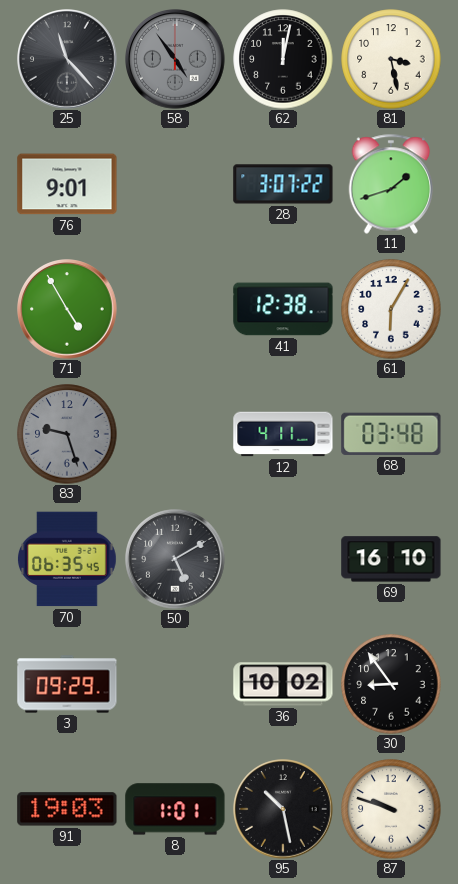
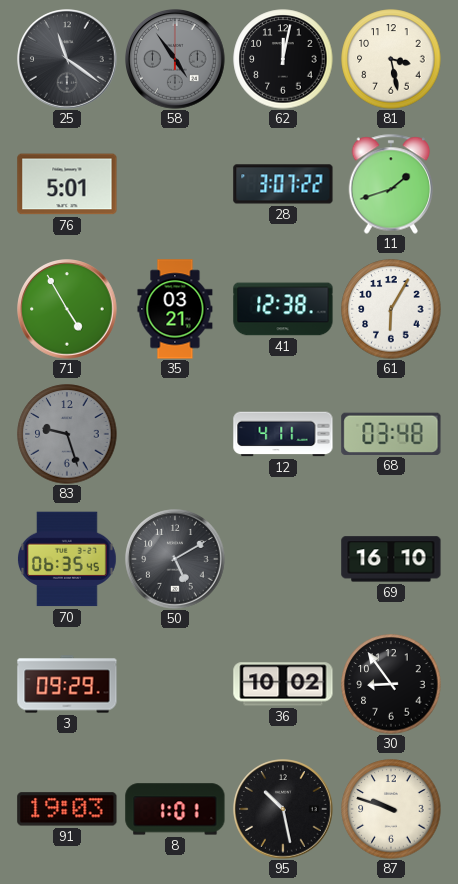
25: 11:23 -> 11:21 (67, 59)
76: 9:01 -> 5:01 (67, 184)
35: none -> 03:21 (175, 309)
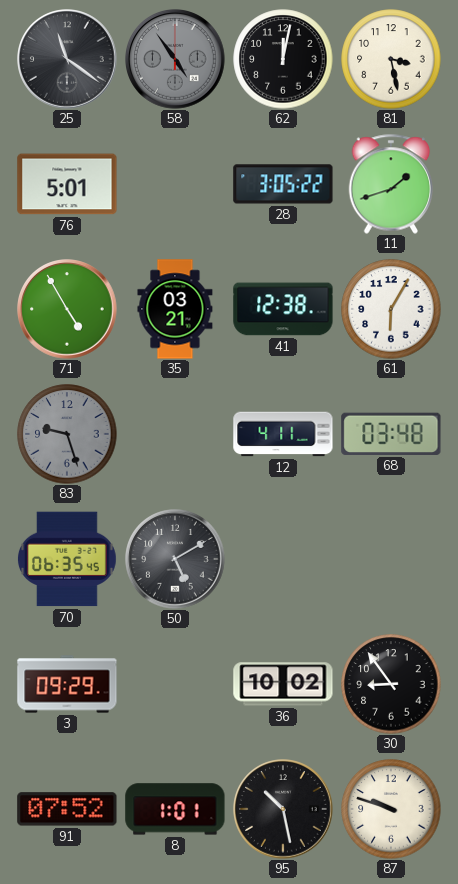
28: 3:07 -> 3:05 (283, 184)
69: 16:10 -> none (391, 559)
91: 19:03 -> 07:52 (67, 809)
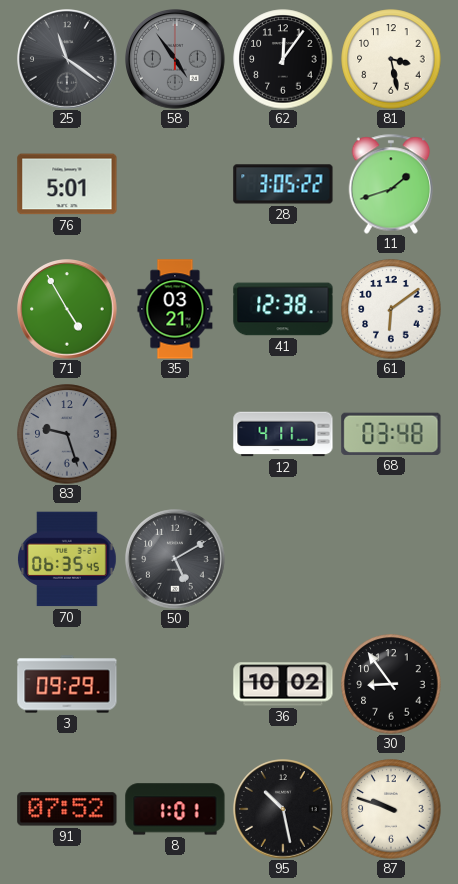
62: 12:02 -> 12:06 (283, 59)
61: 6:05 -> 6:09 (391, 309)
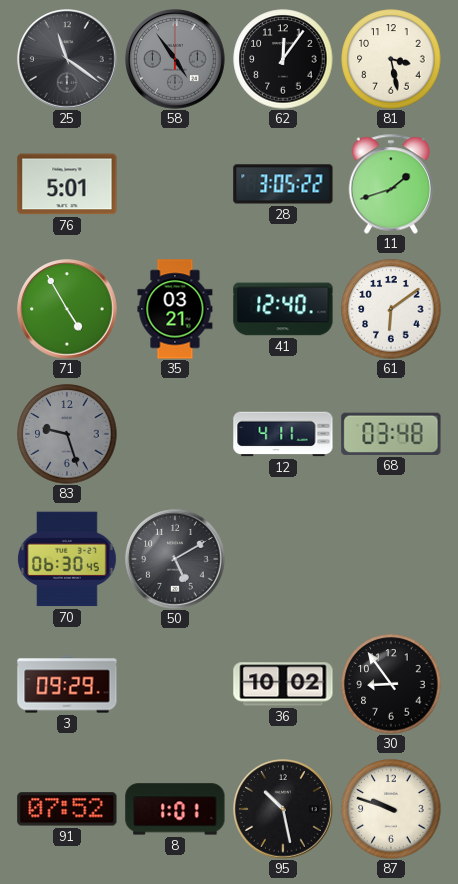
41: 12:38 -> 12:40 (283, 309)
70: 06:35 -> 06:30 (67, 559)
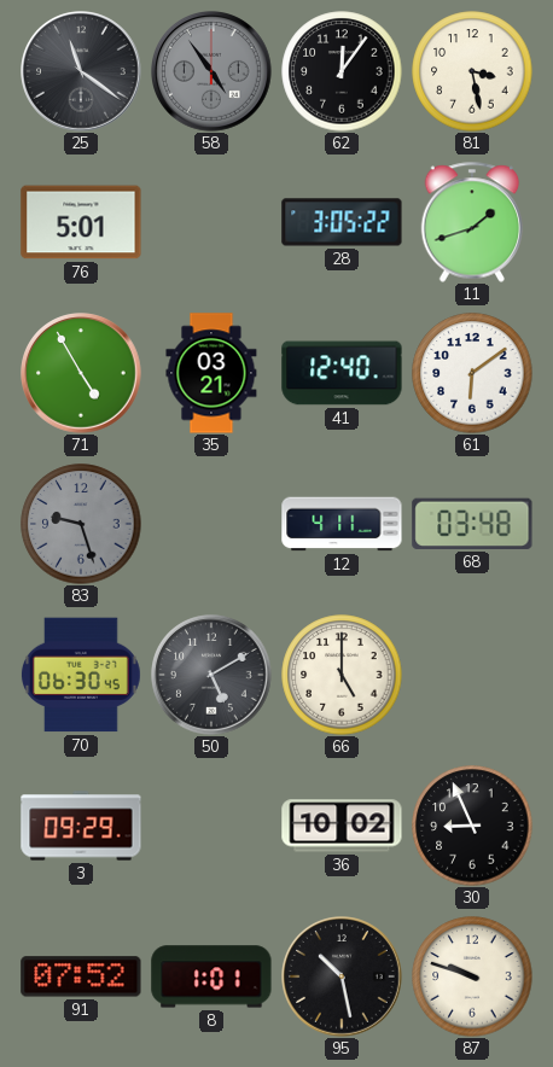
66: none -> 5:00 (342, 675)
30: 8:54 -> 8:56 (472, 826)
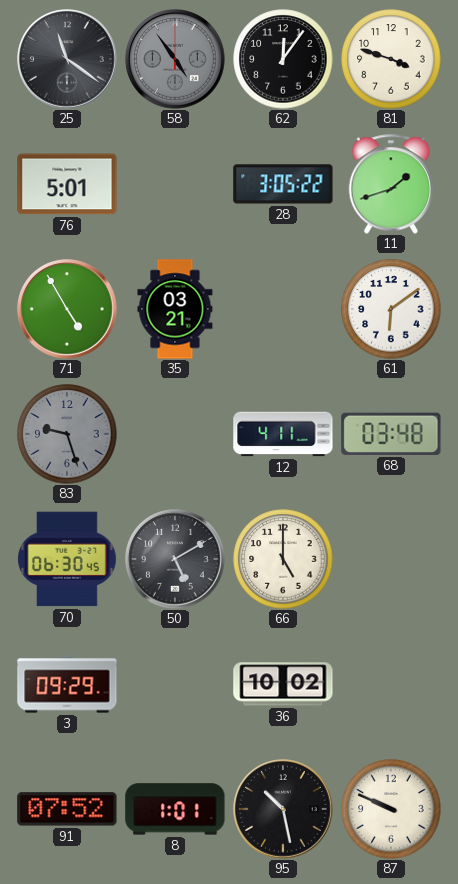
81: 3:28 -> 3:48 (391, 59)
41: 12:40 -> none (342, 373)
30: 8:56 -> none (472, 826)
87: 9:48 -> 9:49 (391, 809)
